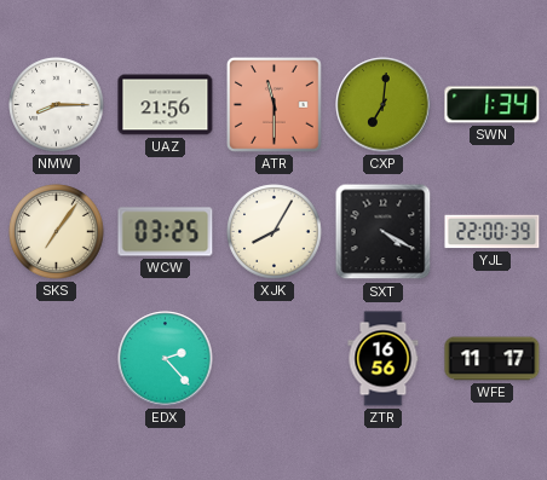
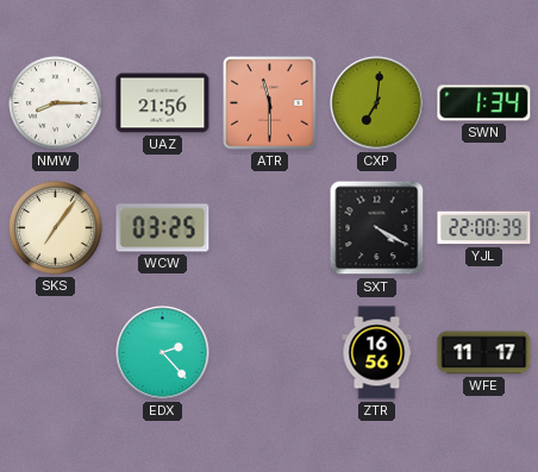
XJK: 8:05 -> none (275, 232)
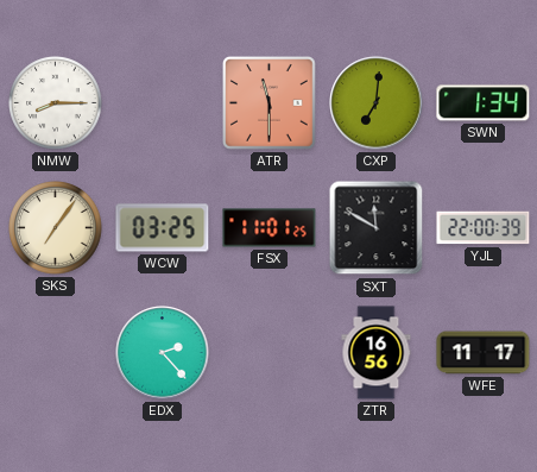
UAZ: 21:56 -> none (163, 103)
FSX: none -> 11:01 (270, 228)
SXT: 4:20 -> 11:50 (377, 228)
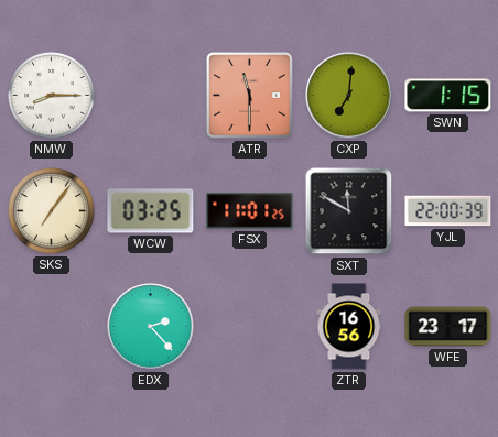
SWN: 1:34 -> 1:15 (448, 96)
WFE: 11:17 -> 23:17 (448, 327)
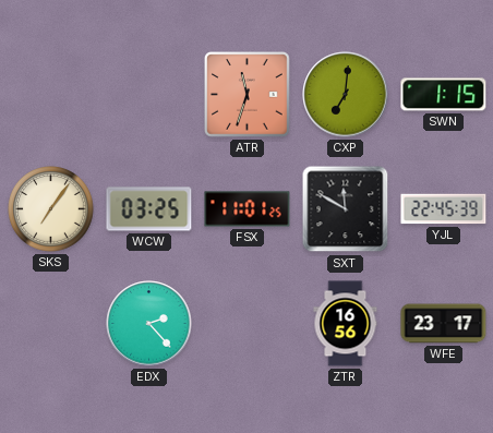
NMW: 8:15 -> none (52, 96)
ATR: 11:30 -> 11:33 (248, 95)
YJL: 22:00 -> 22:45 (444, 209)
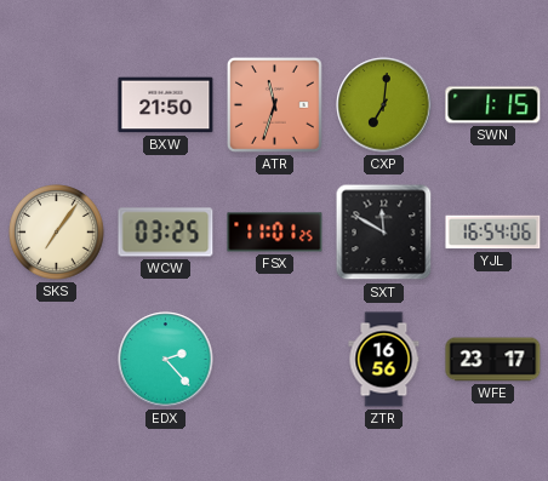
BXW: none -> 21:50 (166, 105)
YJL: 22:45 -> 16:54 (493, 233)
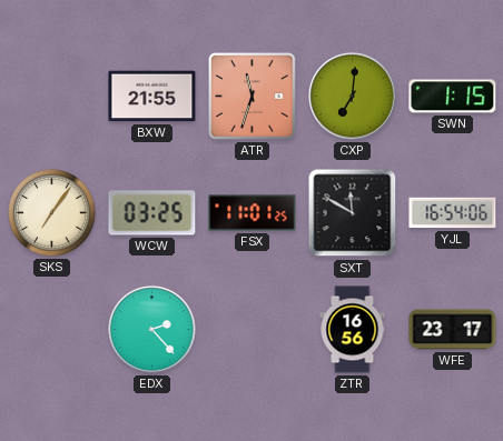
BXW: 21:50 -> 21:55 (152, 97)
